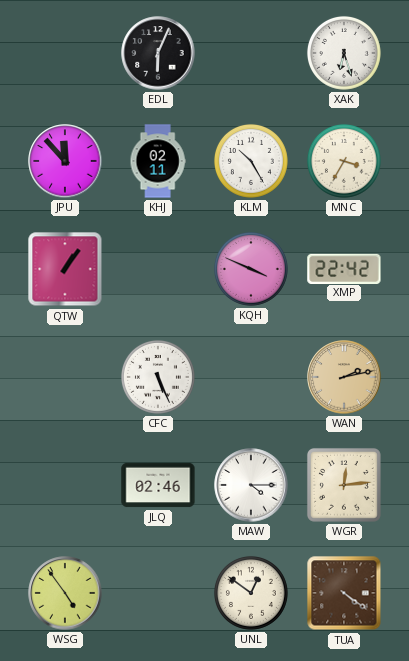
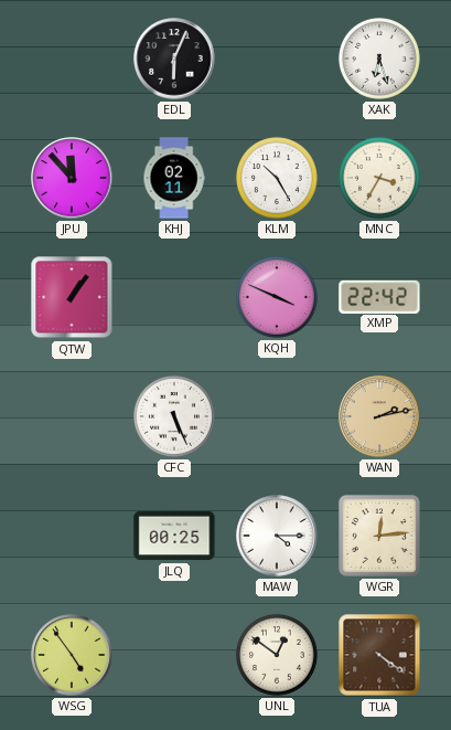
JLQ: 02:46 -> 00:25 (174, 536)
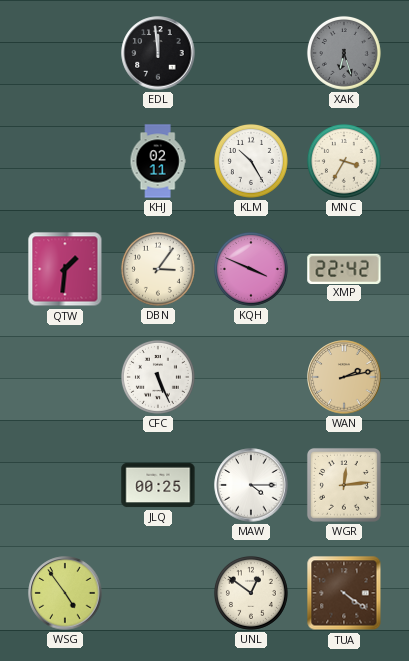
EDL: 6:04 -> 11:59 (158, 53)
XAK dial: white -> grey (344, 53)
JPU: 11:53 -> none (72, 178)
QTW: 1:06 -> 1:31 (65, 269)
DBN: none -> 3:06 (158, 269)
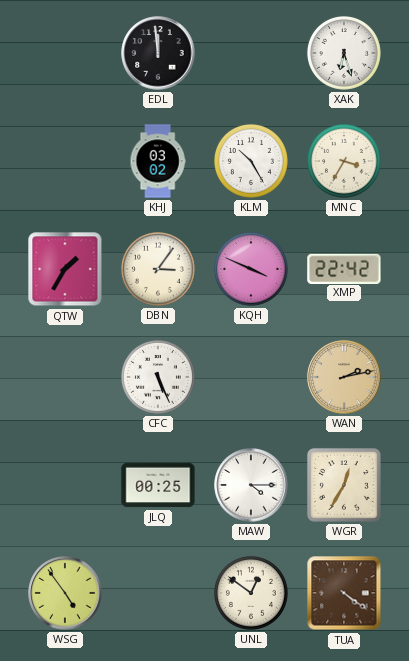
XAK dial: grey -> white (344, 53)
KHJ: 02:11 -> 03:02 (158, 161)
QTW: 1:31 -> 1:35 (65, 269)
WGR: 12:14 -> 12:35 (344, 485)
